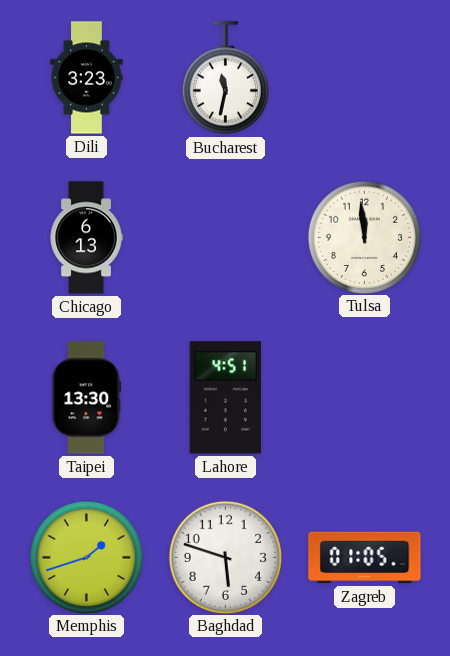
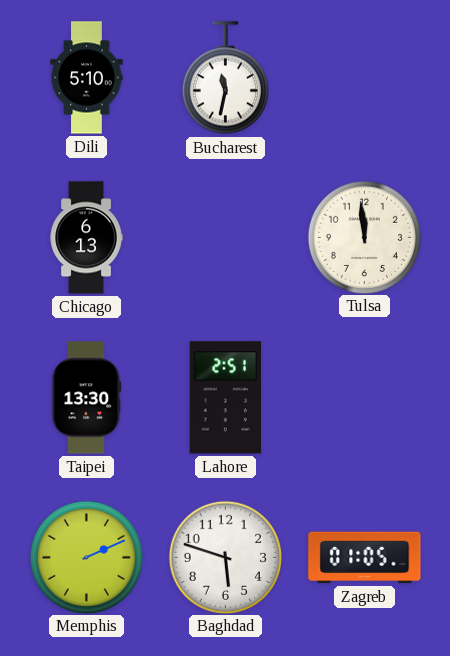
Dili: 3:23 -> 5:10 (87, 78)
Lahore: 4:51 -> 2:51 (225, 398)
Memphis: 1:42 -> 2:11 (86, 557)
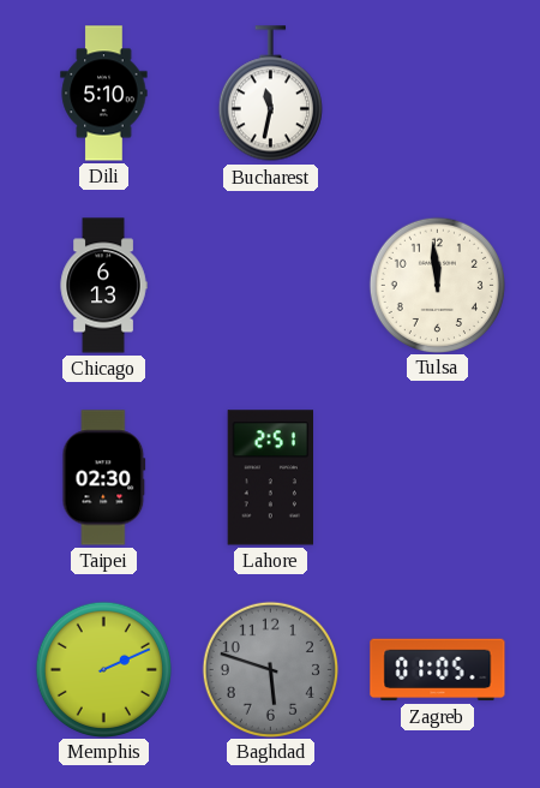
Taipei: 13:30 -> 02:30 (104, 478)
Baghdad dial: white -> grey (270, 669)
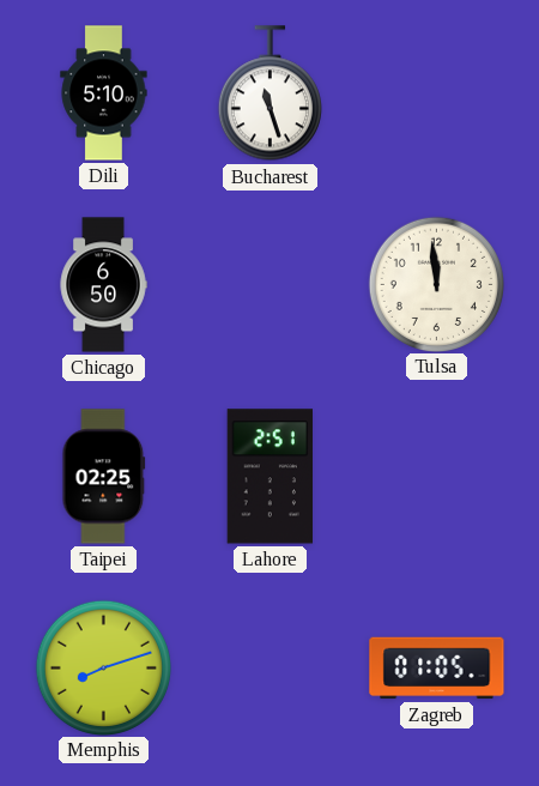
Bucharest: 11:32 -> 11:27 (269, 93)
Chicago: 6:13 -> 6:50 (103, 285)
Taipei: 02:30 -> 02:25 (104, 477)
Memphis: 2:11 -> 8:12 (103, 667)
Baghdad: 5:48 -> none (270, 669)
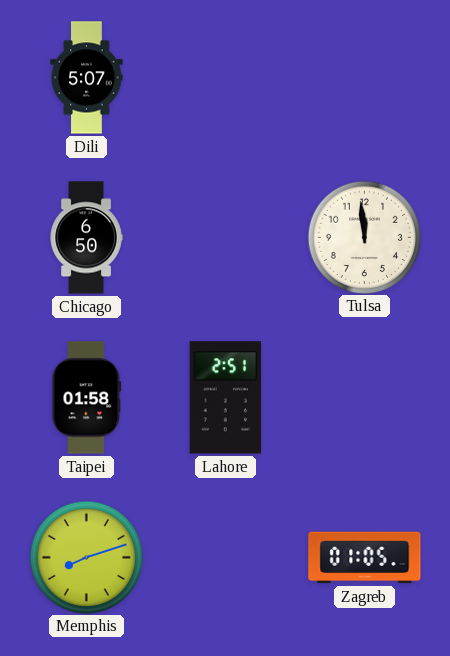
Dili: 5:10 -> 5:07 (87, 78)
Bucharest: 11:27 -> none (269, 93)
Taipei: 02:25 -> 01:58 (87, 398)
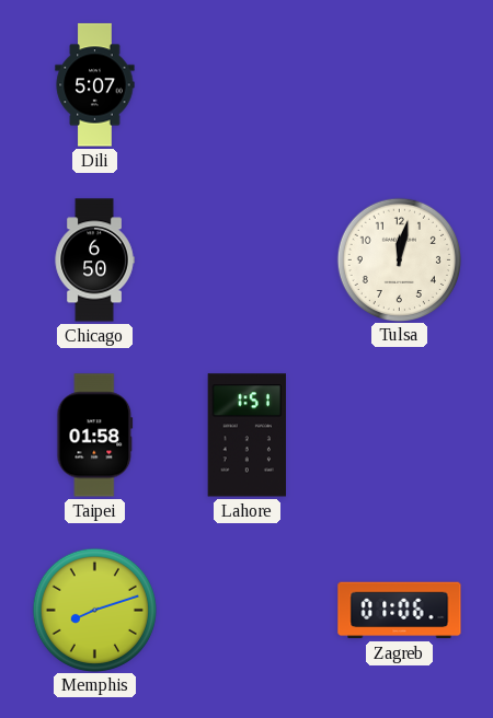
Tulsa: 11:59 -> 12:02 (399, 259)
Lahore: 2:51 -> 1:51 (246, 436)
Zagreb: 01:05 -> 01:06 (400, 611)
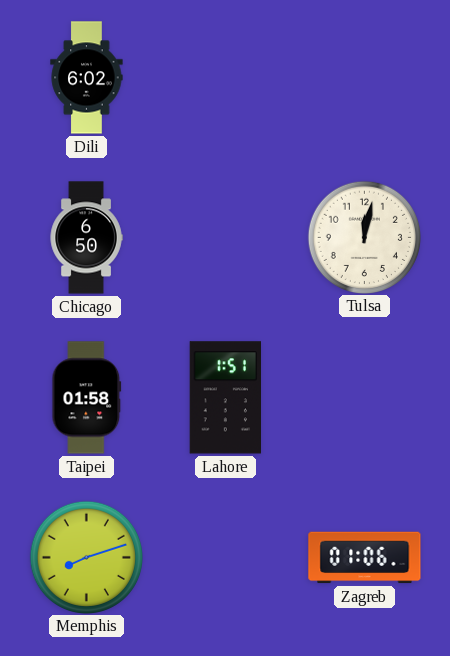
Dili: 5:07 -> 6:02 (87, 78)
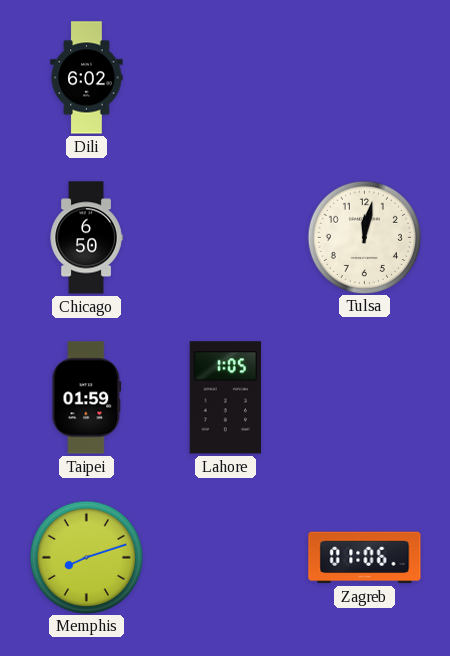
Taipei: 01:58 -> 01:59 (87, 398)
Lahore: 1:51 -> 1:05 (225, 398)
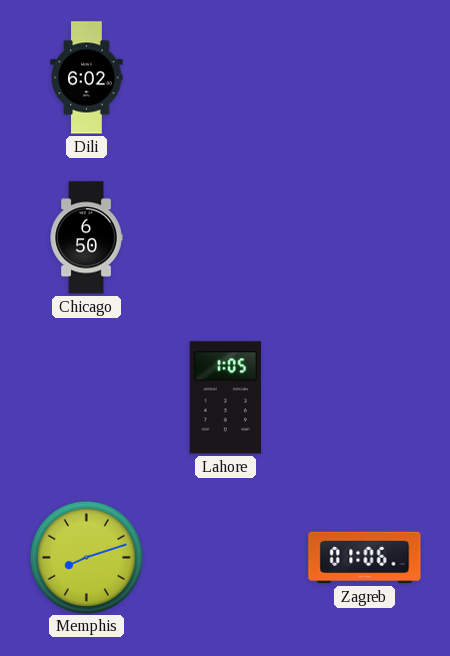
Tulsa: 12:02 -> none (364, 237)
Taipei: 01:59 -> none (87, 398)
